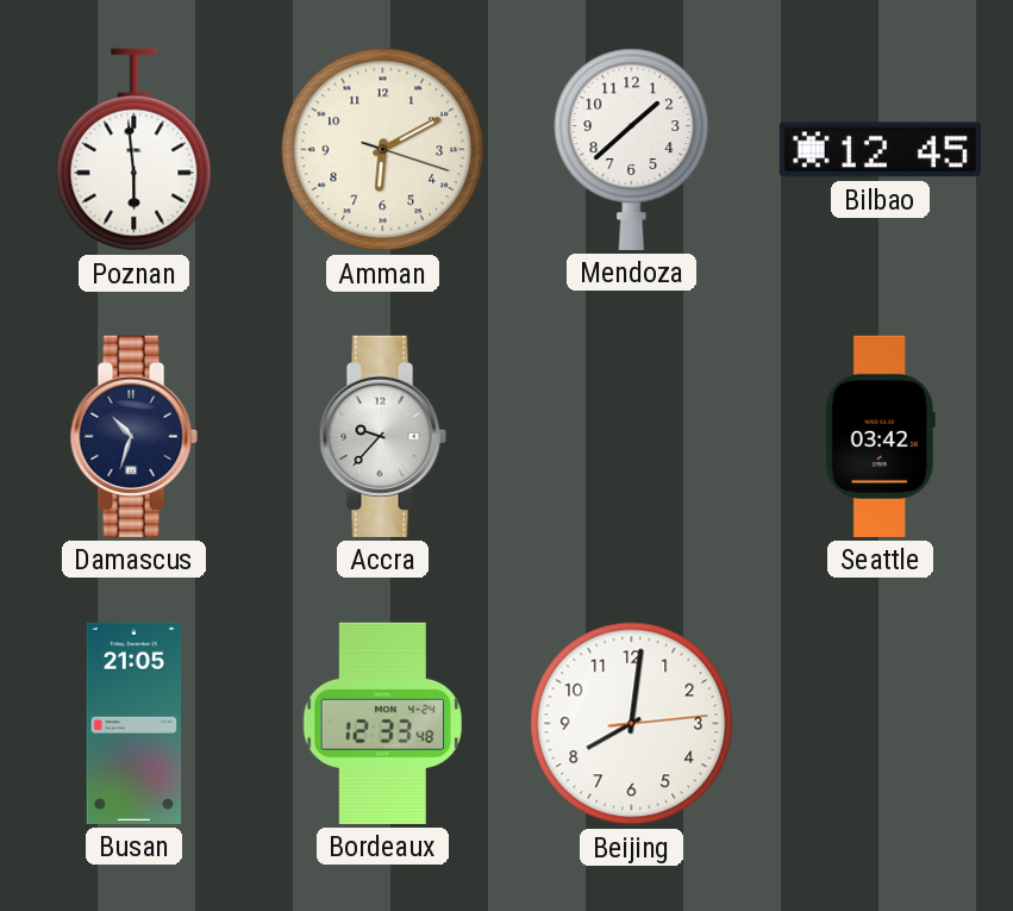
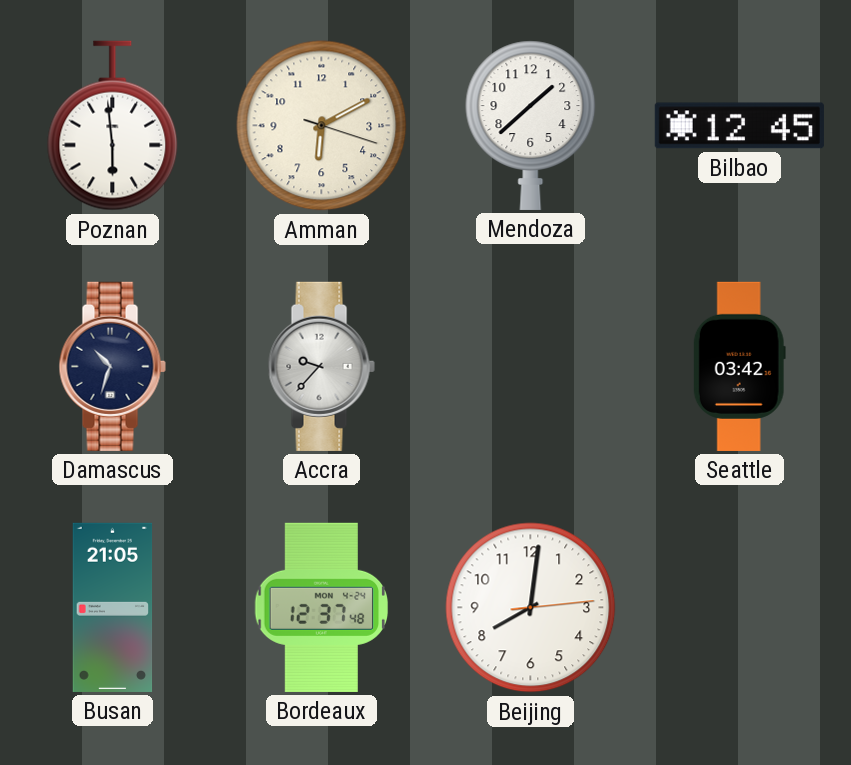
Bordeaux: 12:33 -> 12:37 (322, 607)
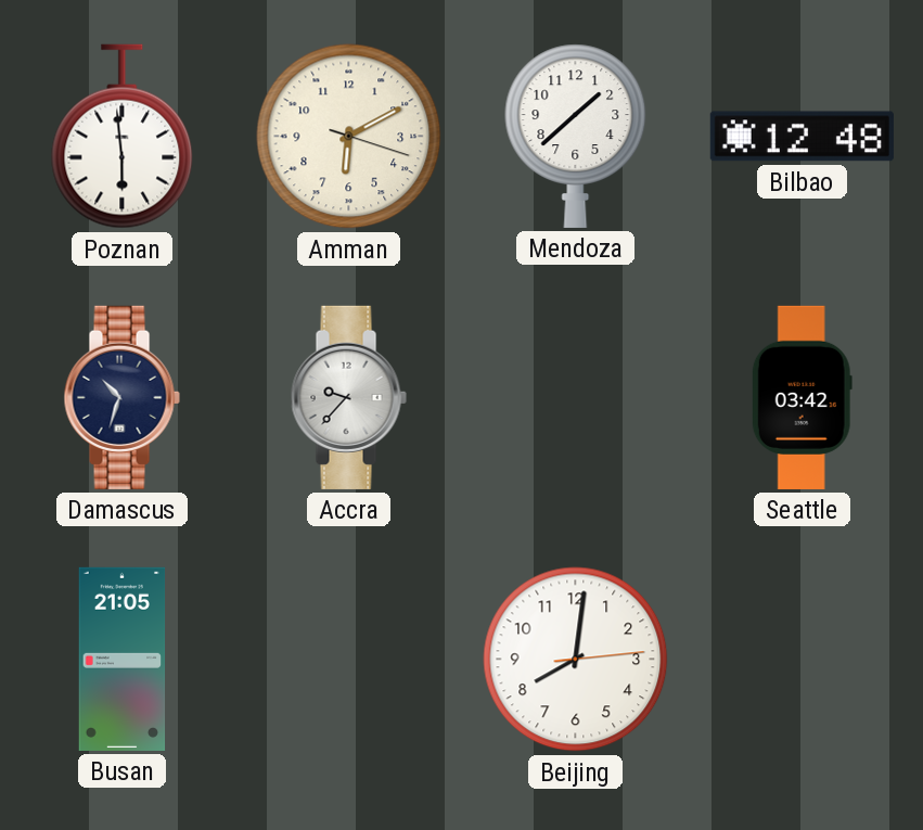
Bilbao: 12:45 -> 12:48 (802, 137)
Bordeaux: 12:37 -> none (322, 607)
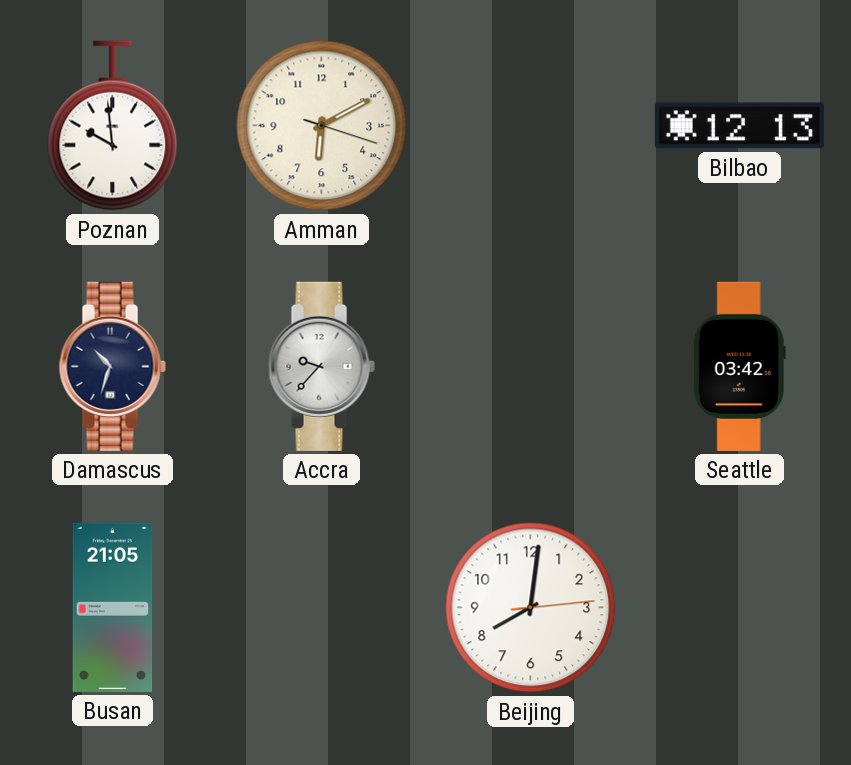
Poznan: 5:59 -> 9:59 (113, 126)
Mendoza: 1:38 -> none (576, 136)
Bilbao: 12:48 -> 12:13 (739, 126)
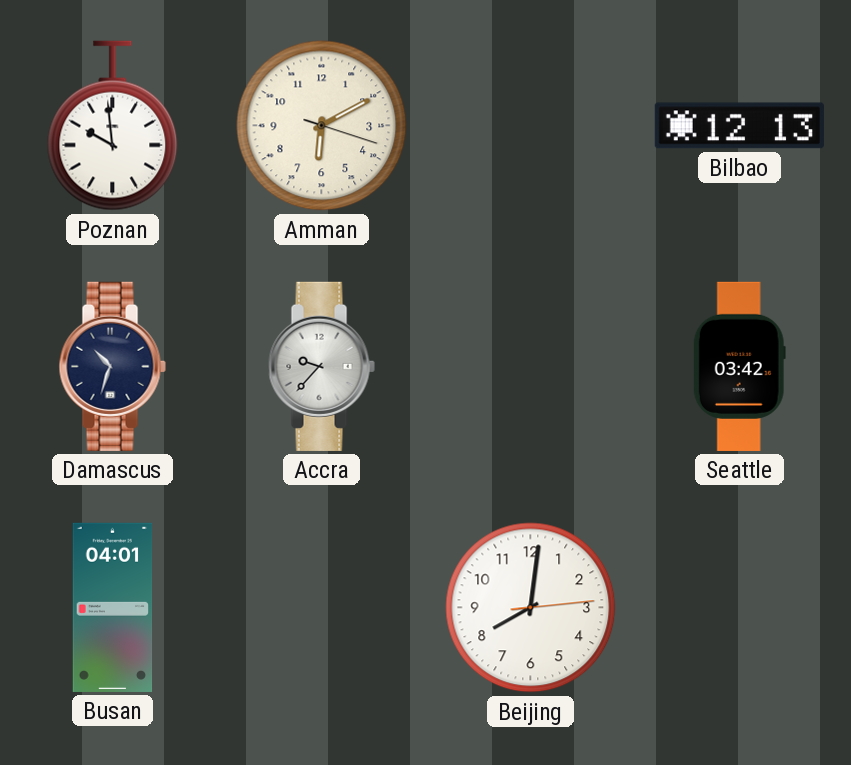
Busan: 21:05 -> 04:01 (113, 607)
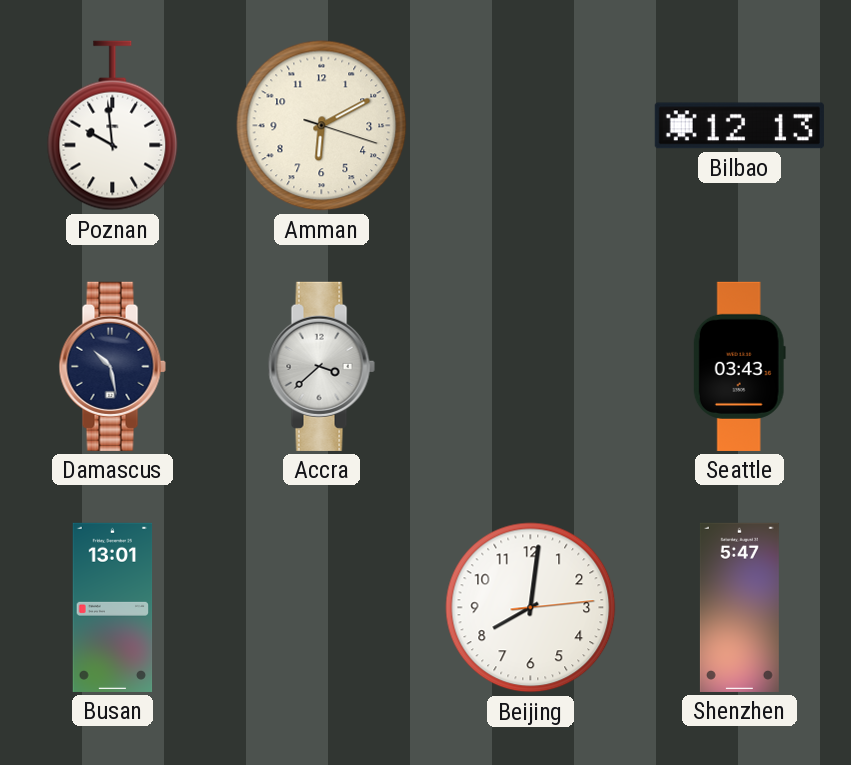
Damascus: 10:33 -> 10:28 (112, 366)
Accra: 9:37 -> 3:38 (321, 366)
Seattle: 03:42 -> 03:43 (739, 366)
Busan: 04:01 -> 13:01 (113, 607)
Shenzhen: none -> 5:47 (739, 607)
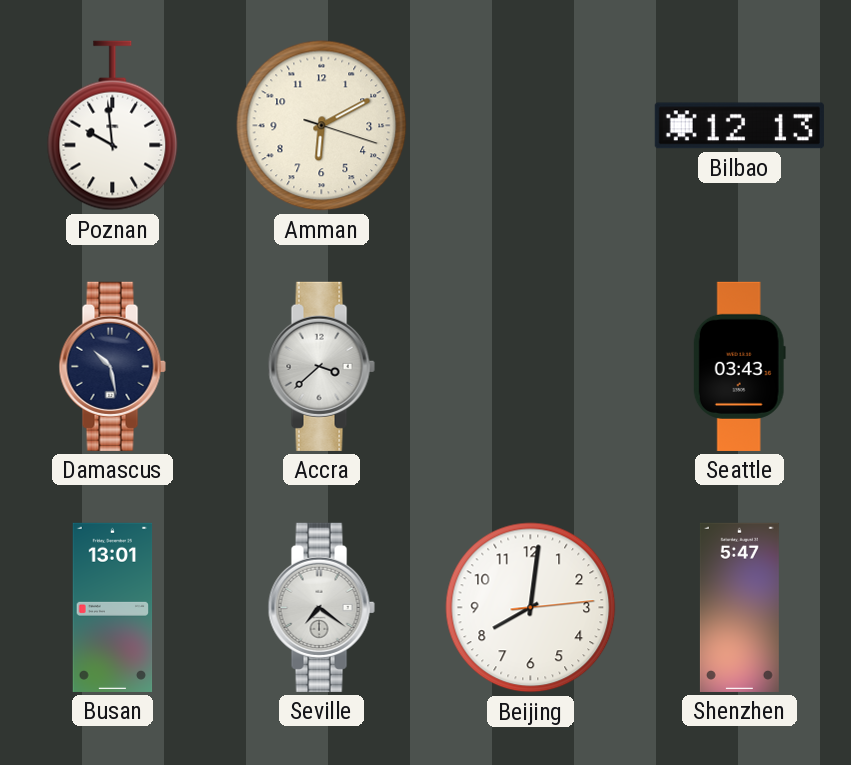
Seville: none -> 7:21 (321, 607)
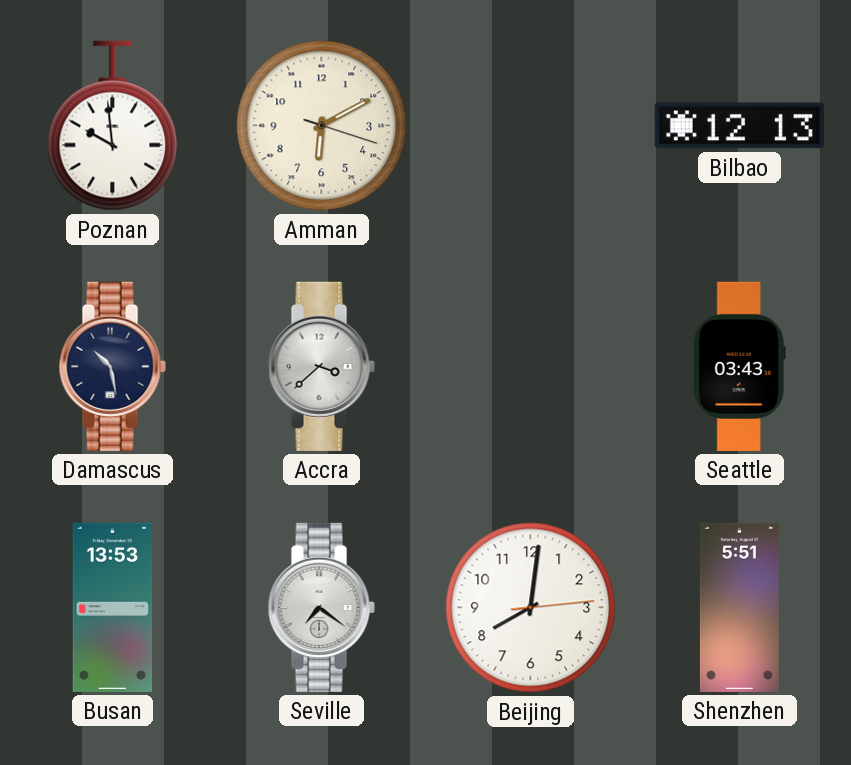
Busan: 13:01 -> 13:53 (113, 607)
Shenzhen: 5:47 -> 5:51 (739, 607)
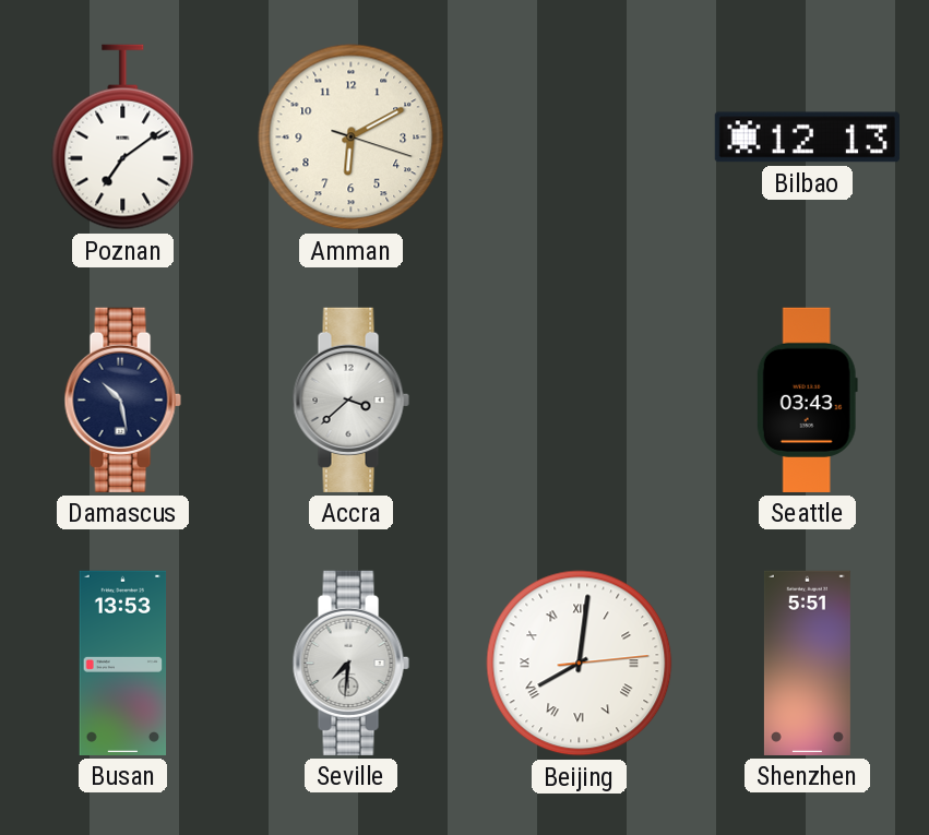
Poznan: 9:59 -> 7:09 (123, 138)
Seville: 7:21 -> 7:31 (350, 663)
Beijing numerals: Arabic -> Roman (580, 664)
